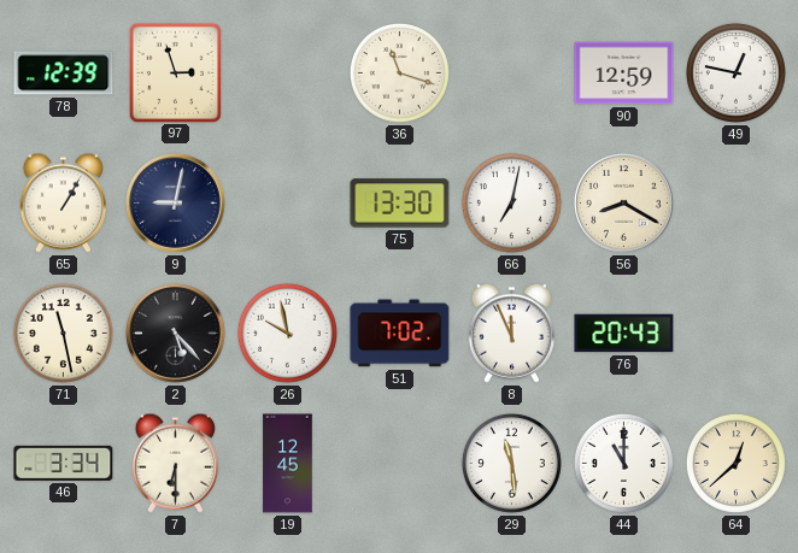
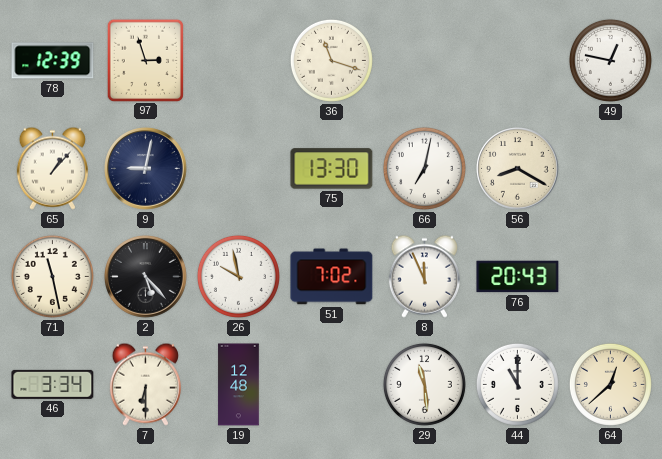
90: 12:59 -> none (624, 73)
65: 1:05 -> 1:07 (52, 168)
19: 12:45 -> 12:48 (239, 385)
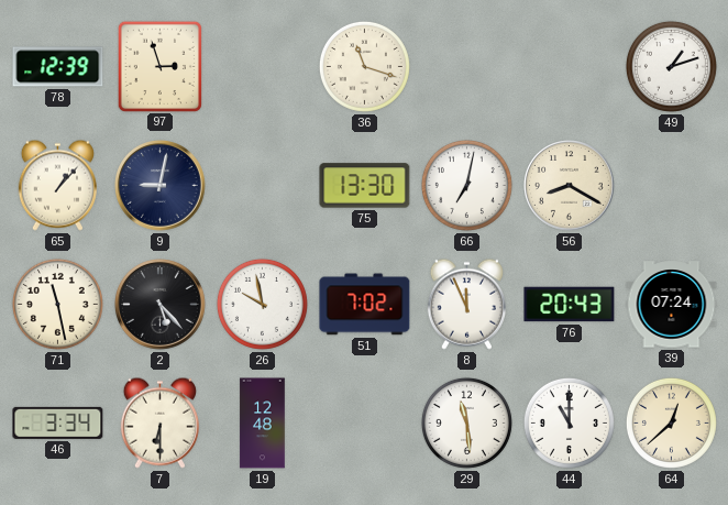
49: 12:47 -> 1:12 (671, 66)
39: none -> 07:24 (672, 305)
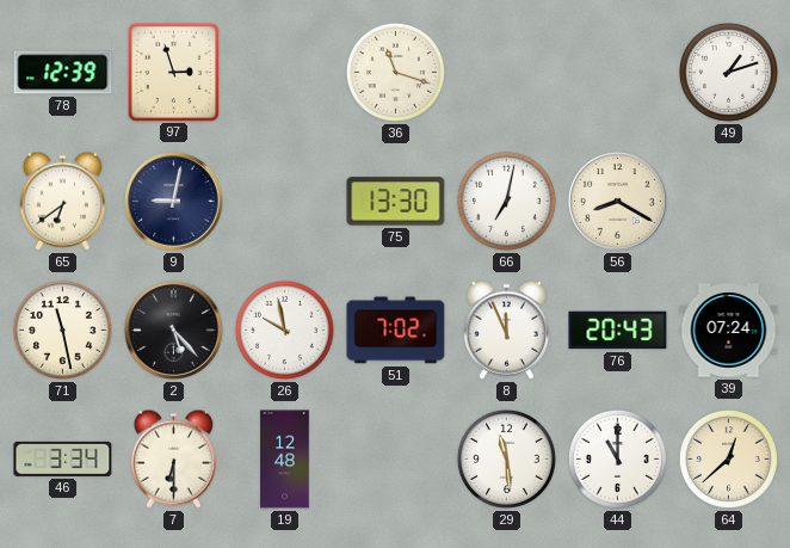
65: 1:07 -> 6:39 (62, 201)
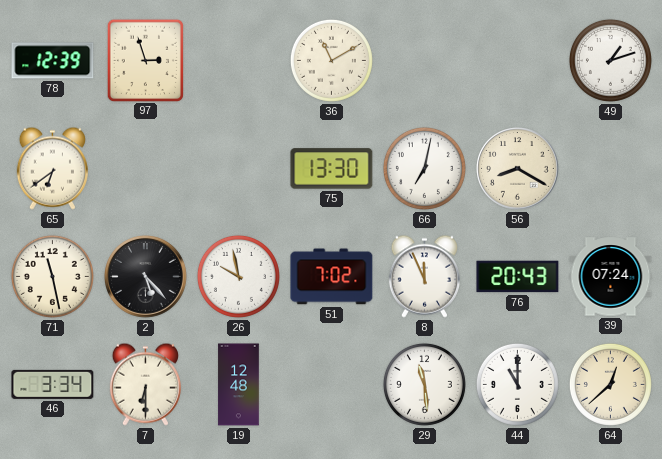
36: 11:18 -> 11:10 (331, 60)
9: 9:02 -> none (174, 202)
